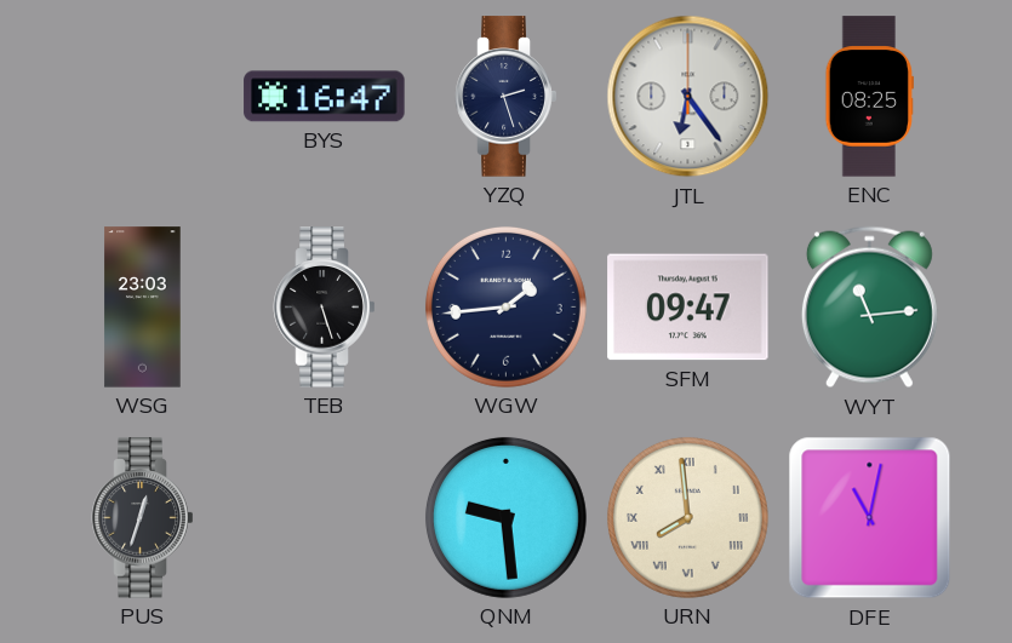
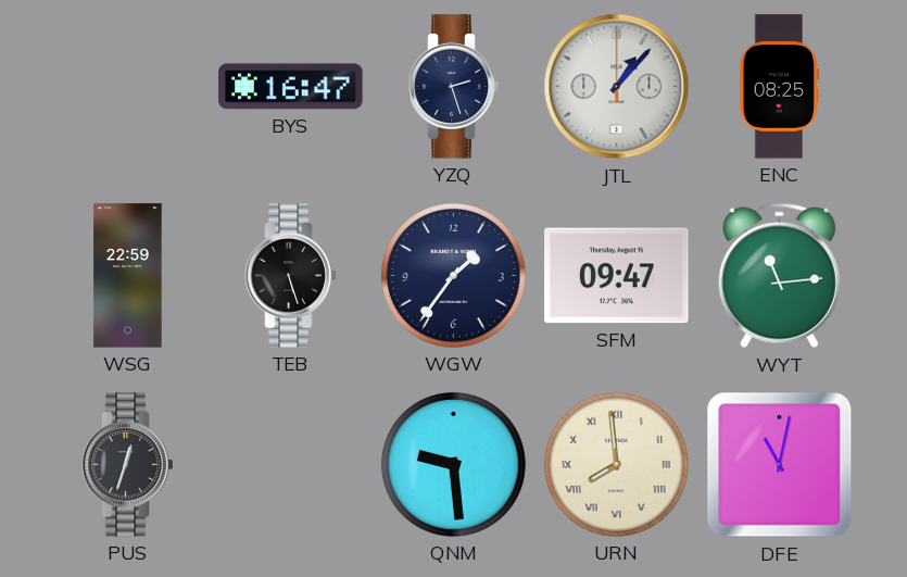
JTL: 6:24 -> 1:07 (617, 87)
WSG: 23:03 -> 22:59 (128, 276)
WGW: 1:44 -> 1:36 (453, 275)
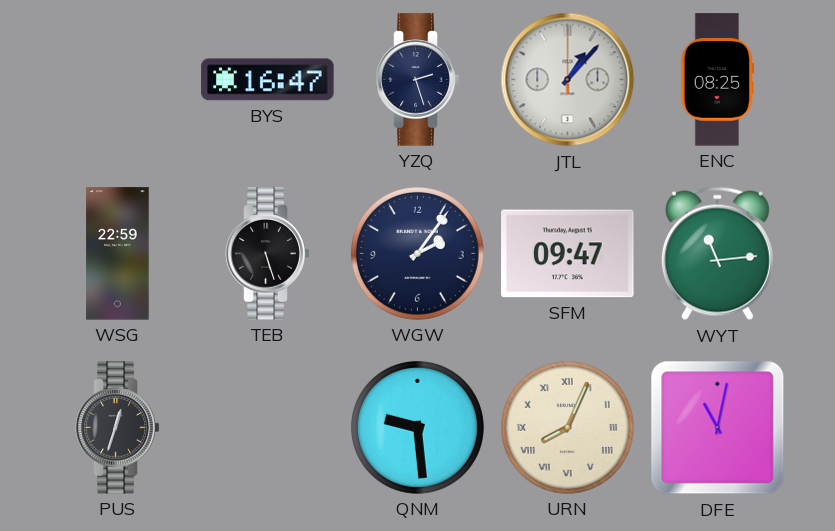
WGW: 1:36 -> 2:06 (417, 253)
URN: 7:59 -> 8:04 (567, 427)
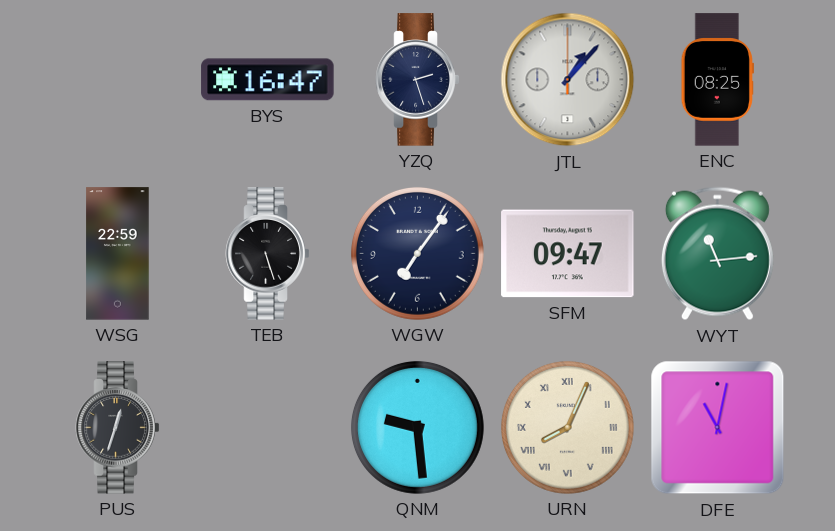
WGW: 2:06 -> 7:06 (417, 253)
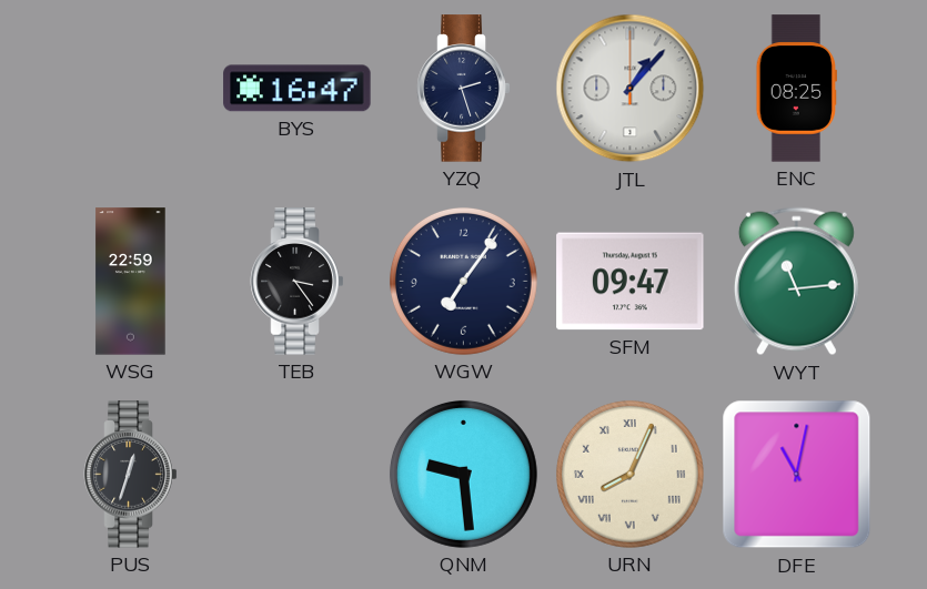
TEB: 5:27 -> 3:24 (298, 282)
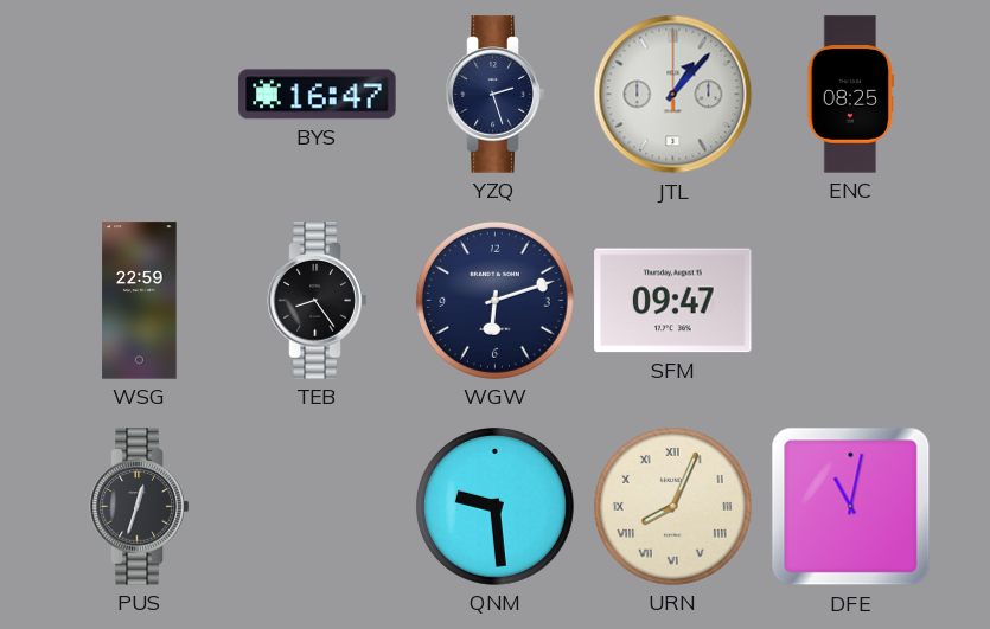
TEB: 3:24 -> 8:24 (318, 301)
WGW: 7:06 -> 6:12 (494, 300)
WYT: 11:14 -> none (796, 282)
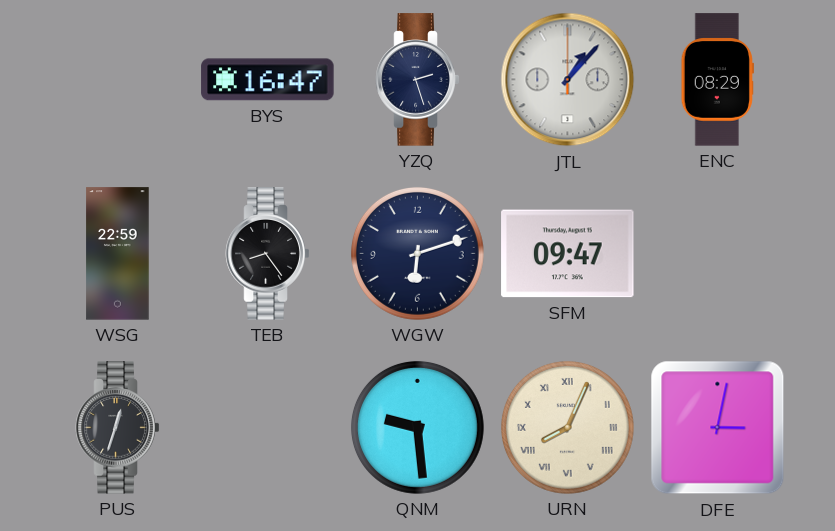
ENC: 08:25 -> 08:29 (717, 80)
DFE: 11:02 -> 3:02 (718, 428)
